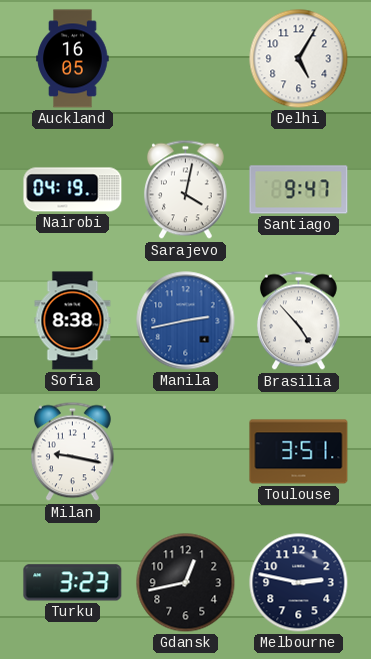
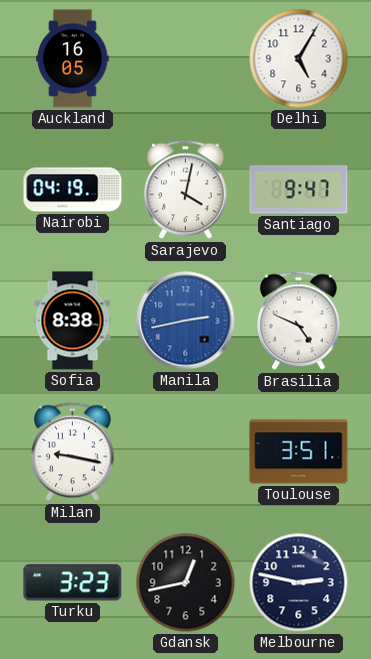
Brasilia: 4:53 -> 4:49 (298, 321)
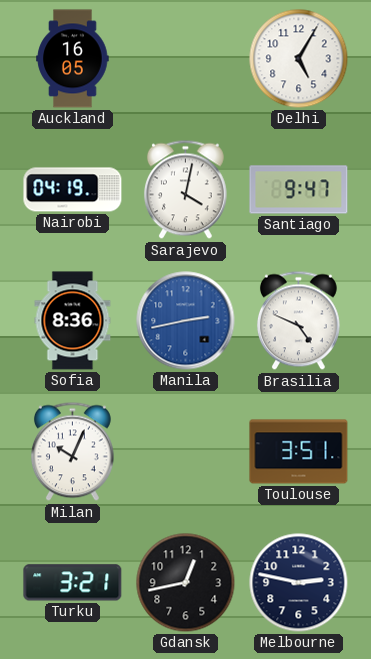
Sofia: 8:38 -> 8:36 (73, 321)
Milan: 9:17 -> 10:04 (72, 452)
Turku: 3:23 -> 3:21 (73, 583)
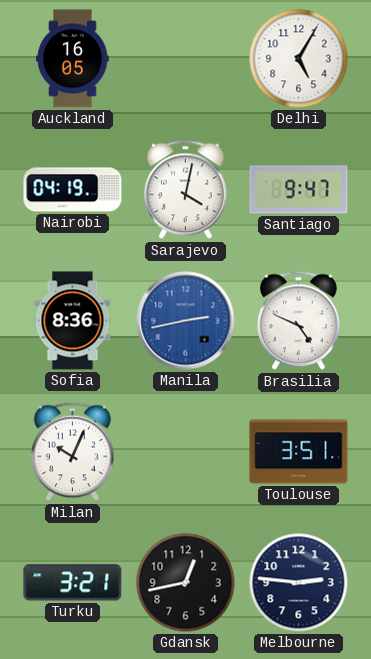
Melbourne: 2:47 -> 2:46 (299, 583)
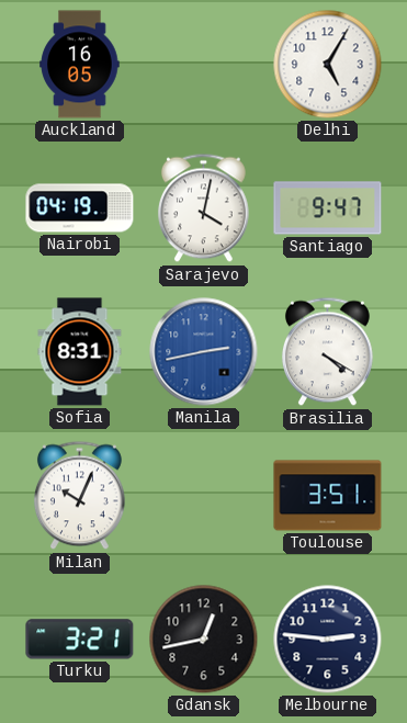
Sofia: 8:36 -> 8:31 (80, 352)
Brasilia: 4:49 -> 4:20 (327, 352)
